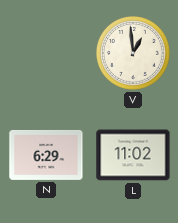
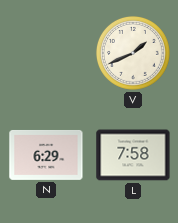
V: 12:59 -> 1:41 (133, 53)
L: 11:02 -> 7:58 (133, 155)
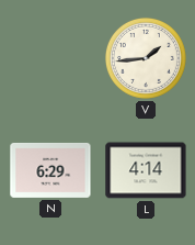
V: 1:41 -> 1:44 (146, 58)
L: 7:58 -> 4:14 (146, 170)
